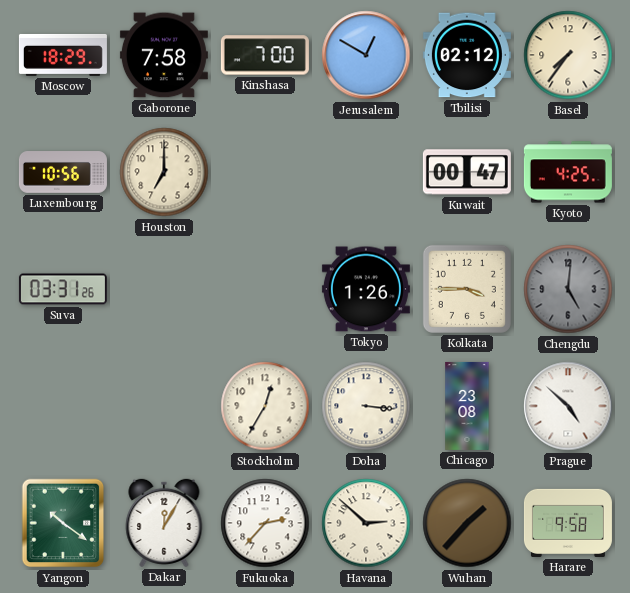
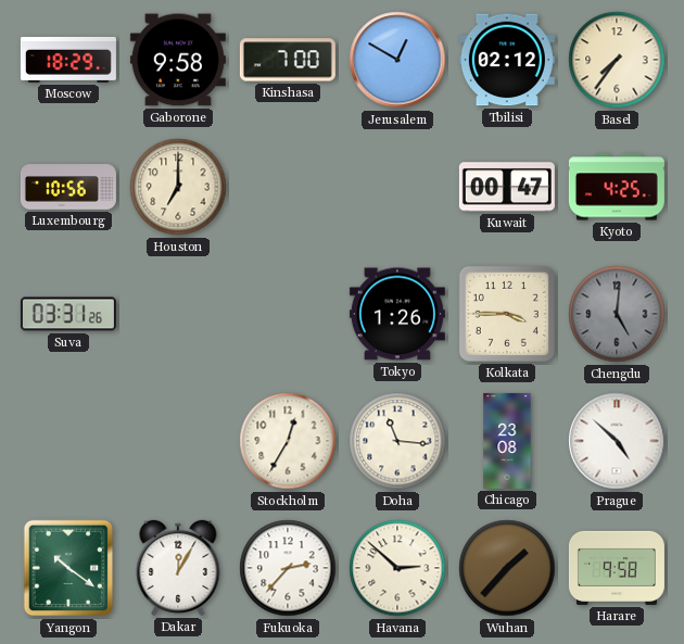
Gaborone: 7:58 -> 9:58 (178, 60)
Doha: 3:16 -> 11:16 (397, 441)
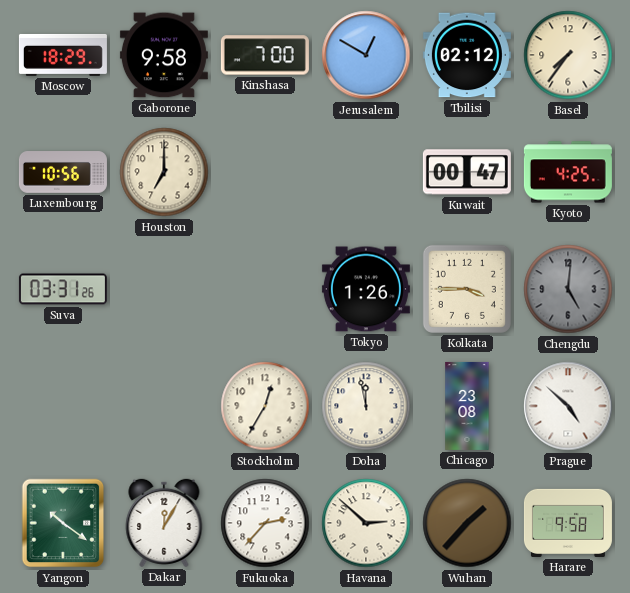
Doha: 11:16 -> 11:58 (366, 406)
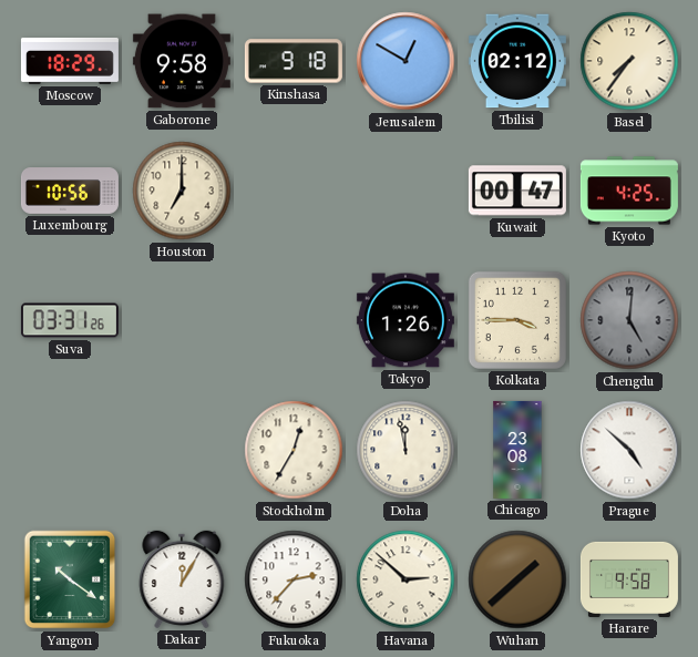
Kinshasa: 7:00 -> 9:18 (294, 61)
Wuhan: 1:37 -> 1:38 (517, 579)
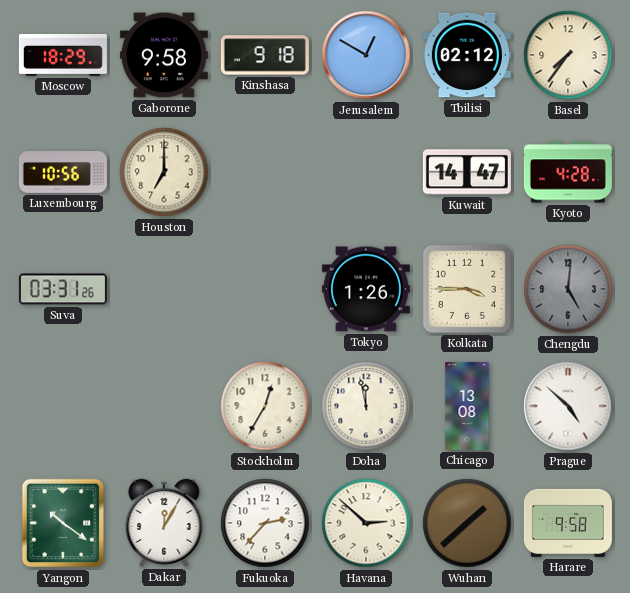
Kuwait: 00:47 -> 14:47 (467, 172)
Kyoto: 4:25 -> 4:28 (568, 172)
Chicago: 23:08 -> 13:08 (467, 406)
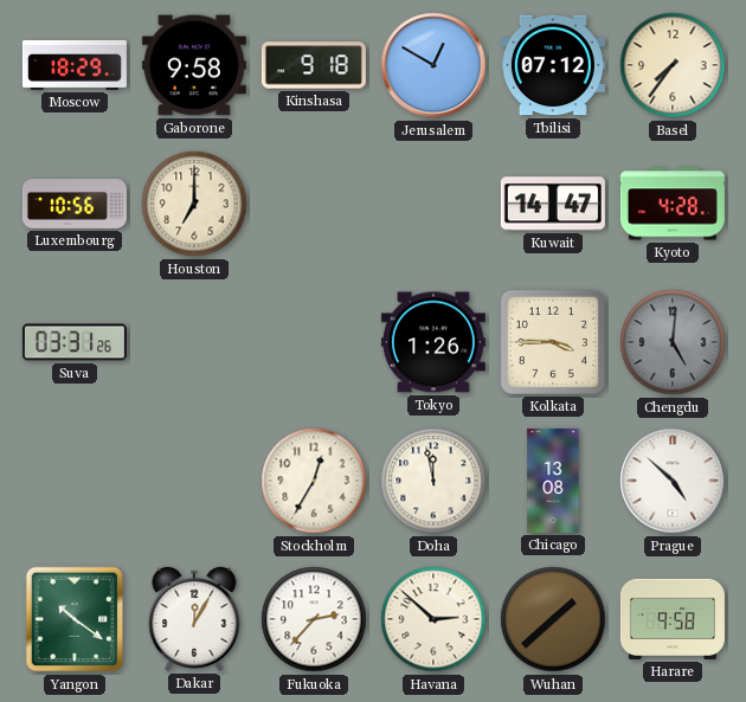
Tbilisi: 02:12 -> 07:12 (553, 65)
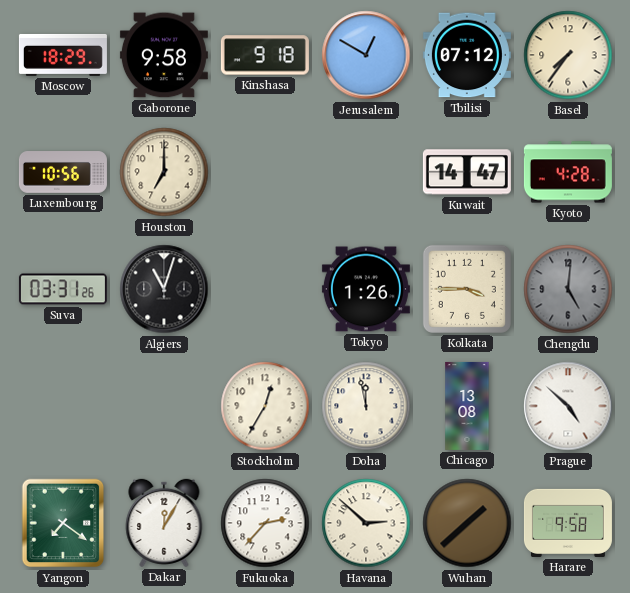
Algiers: none -> 11:03 (164, 289)
Yangon: 10:21 -> 7:21 (63, 523)
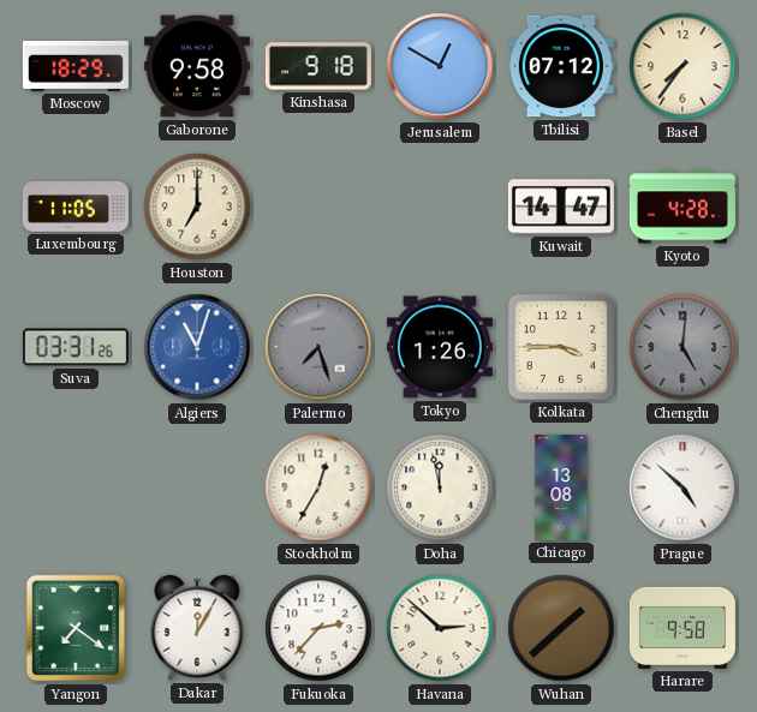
Luxembourg: 10:56 -> 11:05 (76, 207)
Algiers dial: black -> blue (197, 347)
Palermo: none -> 7:27 (318, 347)
